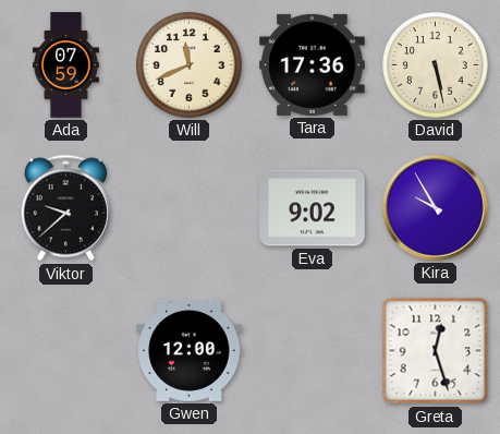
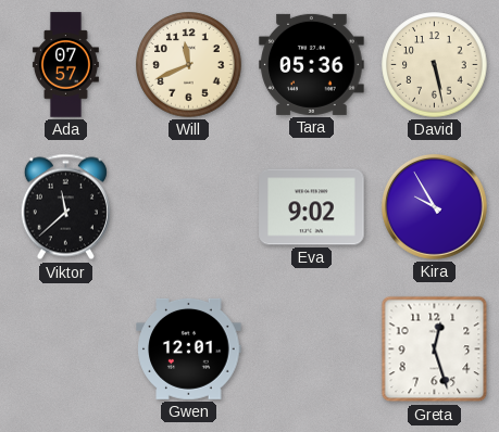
Ada: 07:59 -> 07:57 (65, 65)
Tara: 17:36 -> 05:36 (312, 64)
Viktor: 9:38 -> 11:38 (65, 207)
Gwen: 12:00 -> 12:01 (189, 348)
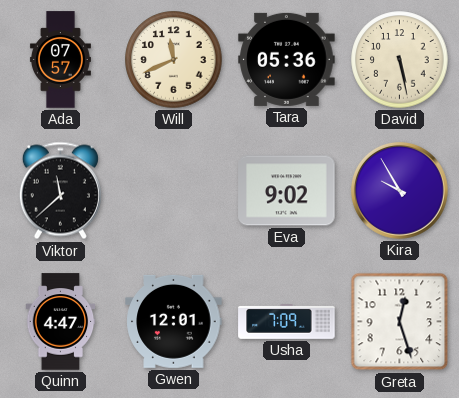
Quinn: none -> 4:47 (61, 322)
Usha: none -> 7:09 (287, 322)
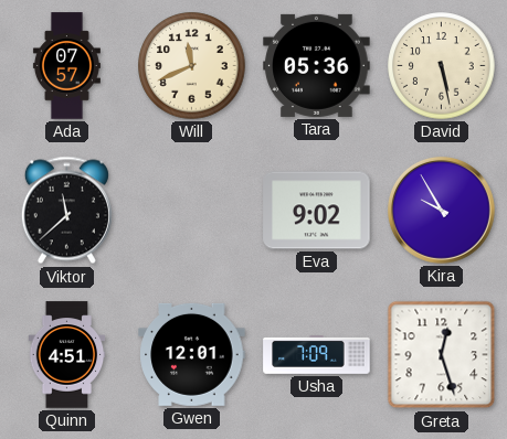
Quinn: 4:47 -> 4:51 (67, 355)
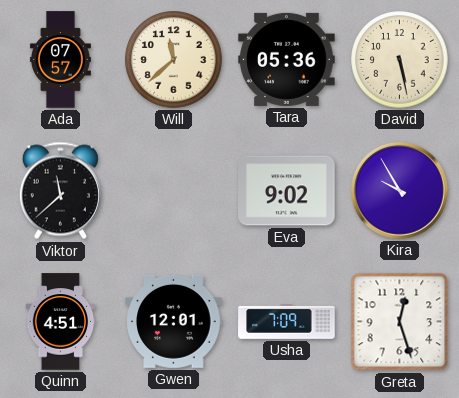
Will: 11:41 -> 11:38 (174, 60)
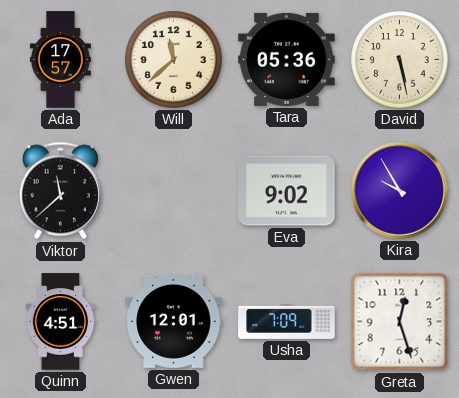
Ada: 07:57 -> 17:57 (60, 60)
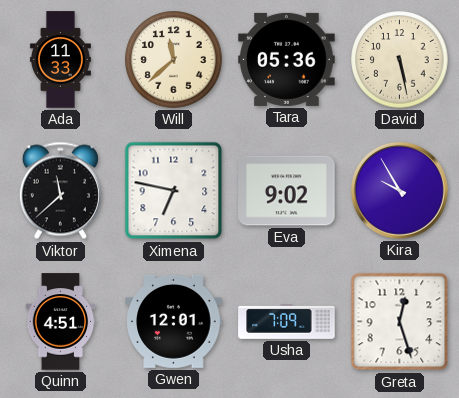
Ada: 17:57 -> 11:33 (60, 60)
Ximena: none -> 6:47 (174, 191)
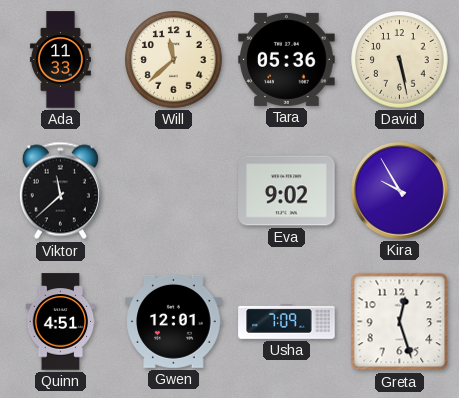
Ximena: 6:47 -> none (174, 191)
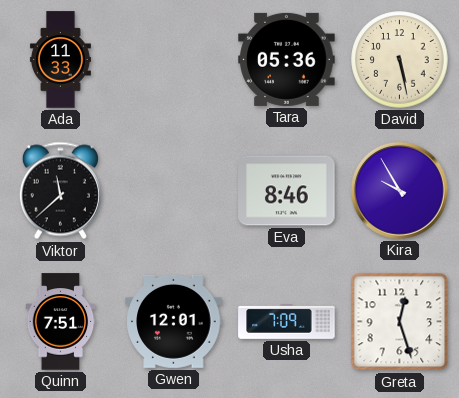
Will: 11:38 -> none (174, 60)
Eva: 9:02 -> 8:46 (287, 191)
Quinn: 4:51 -> 7:51 (61, 322)
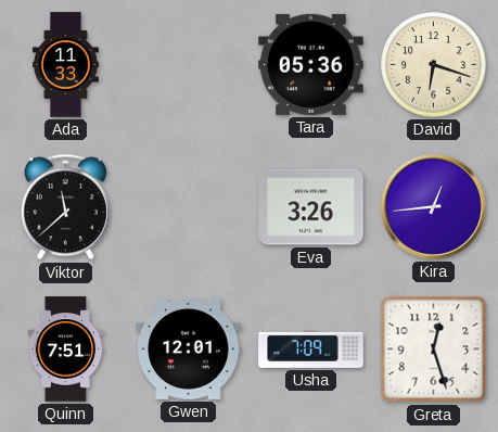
David: 5:28 -> 6:18 (434, 65)
Eva: 8:46 -> 3:26 (311, 207)
Kira: 9:55 -> 12:44 (433, 206)
